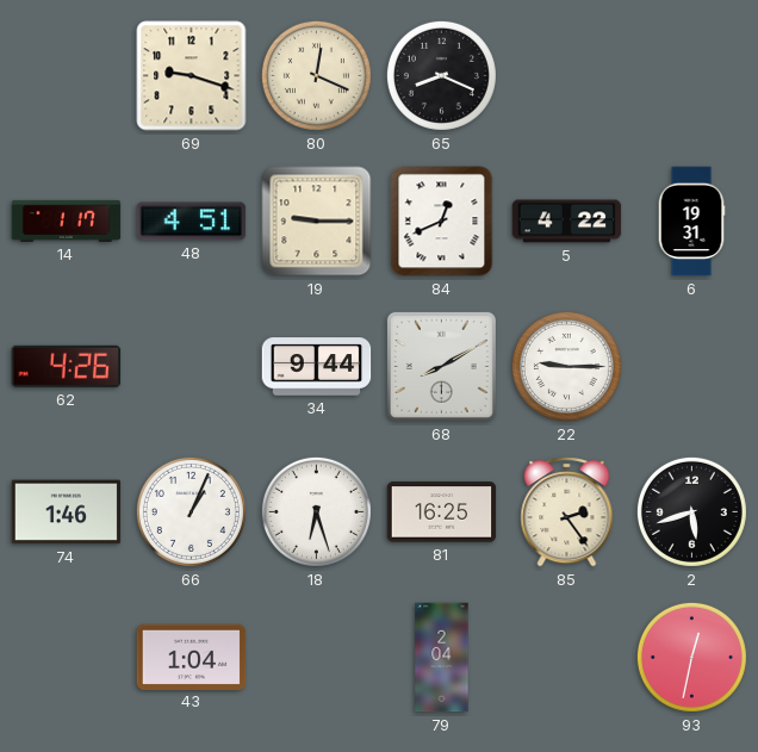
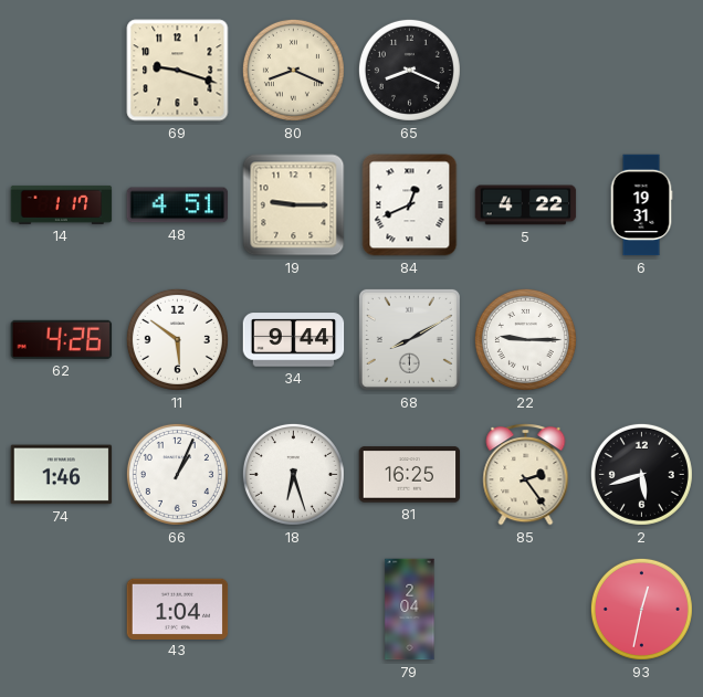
80: 12:19 -> 8:19 (293, 70)
11: none -> 5:51 (177, 339)
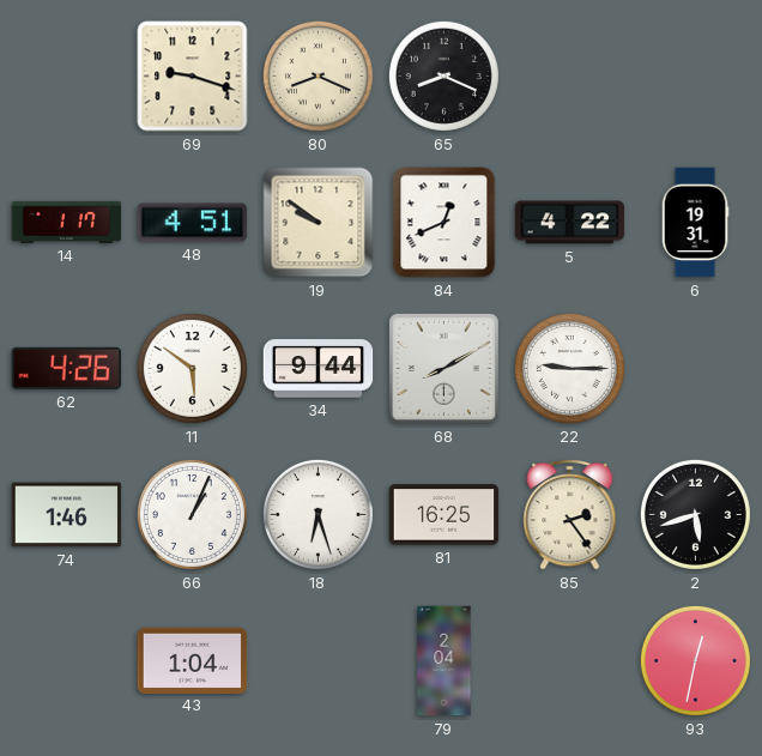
19: 9:15 -> 9:51 (319, 223)
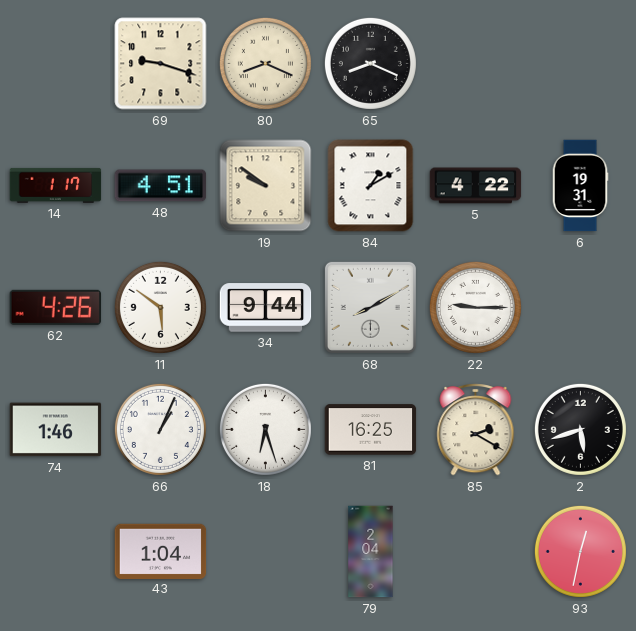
84: 12:41 -> 1:10 (371, 186)
85: 2:24 -> 2:20 (476, 429)
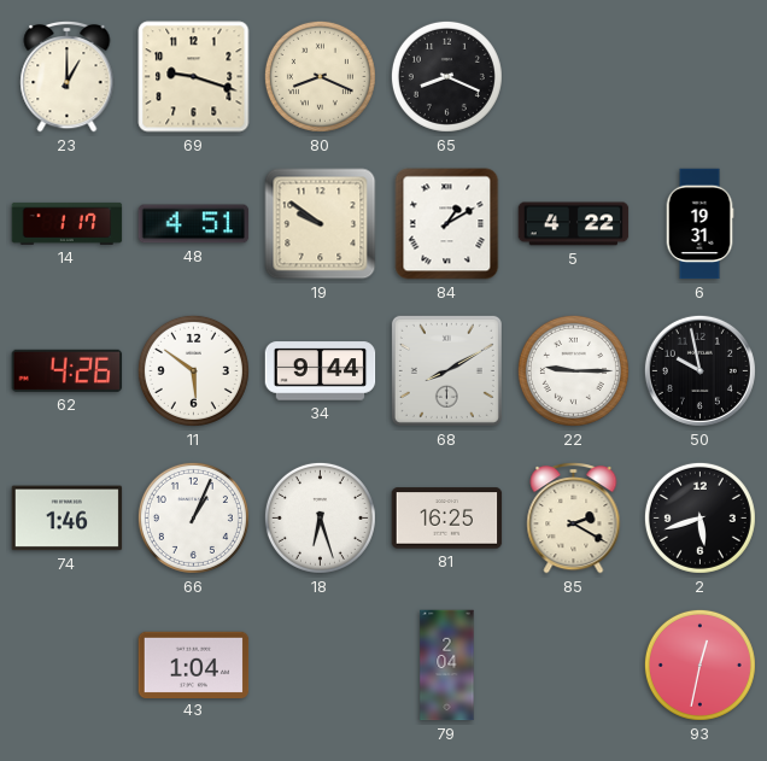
23: none -> 1:00 (68, 76)
50: none -> 9:58 (699, 370)
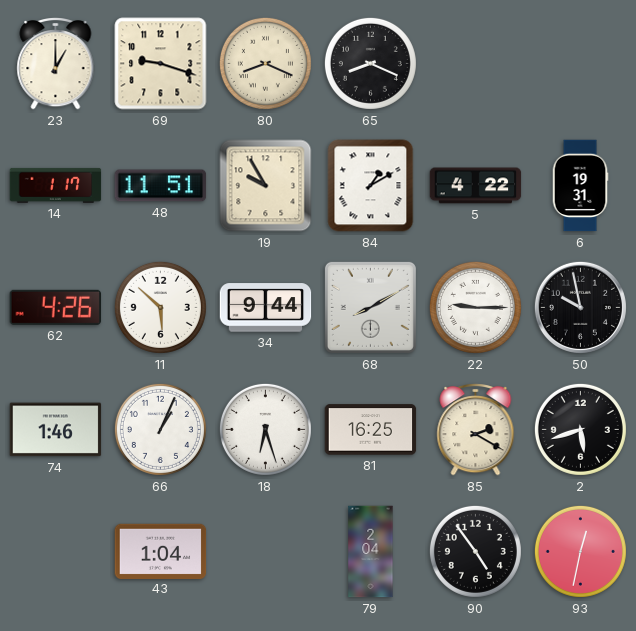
48: 4:51 -> 11:51 (161, 186)
19: 9:51 -> 9:55 (266, 186)
11: 5:51 -> 5:52 (160, 307)
90: none -> 4:54 (475, 551)
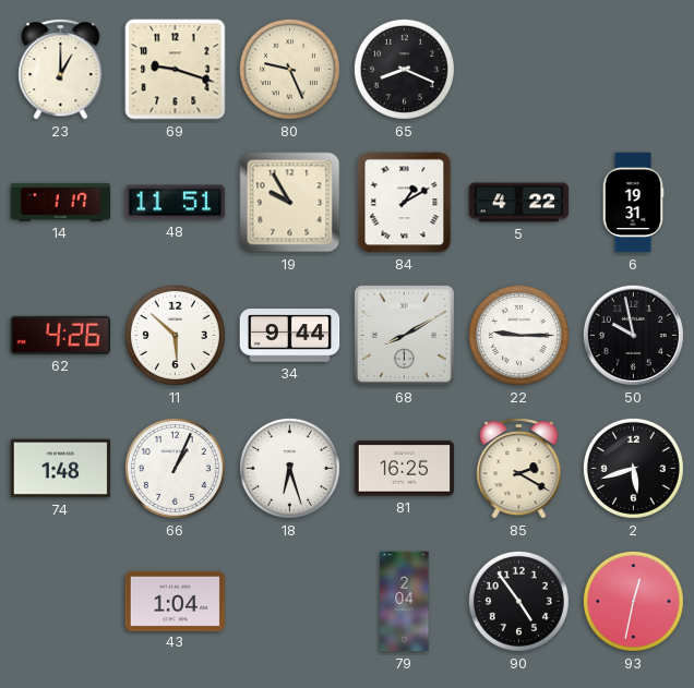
80: 8:19 -> 9:26 (289, 69)
74: 1:46 -> 1:48 (61, 469)
